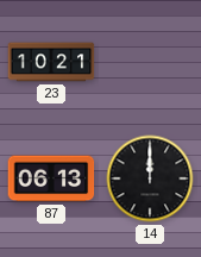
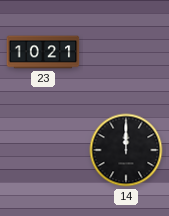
87: 06:13 -> none (51, 178)
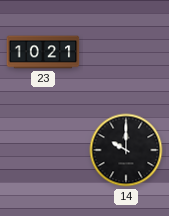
14: 12:00 -> 10:00 (126, 150)
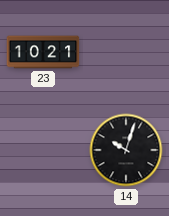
14: 10:00 -> 10:03 (126, 150)
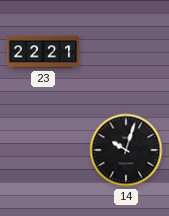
23: 10:21 -> 22:21 (43, 52)
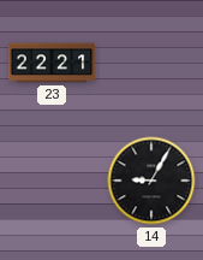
14: 10:03 -> 9:05 (151, 181)
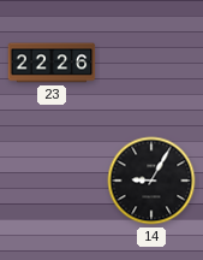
23: 22:21 -> 22:26 (52, 63)
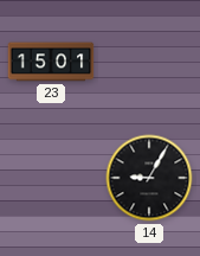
23: 22:26 -> 15:01 (51, 62)
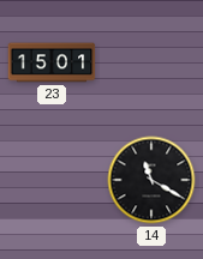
14: 9:05 -> 11:20 (151, 180)
